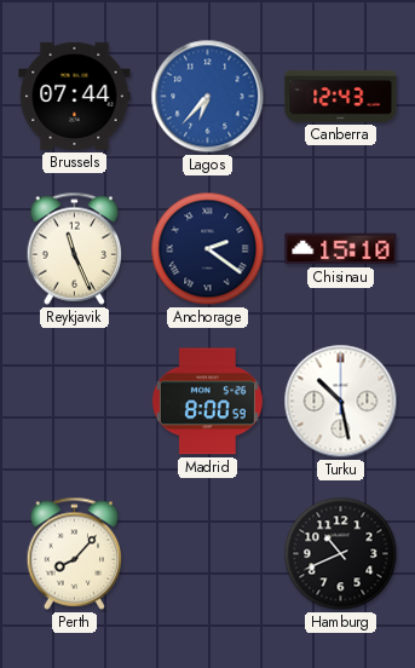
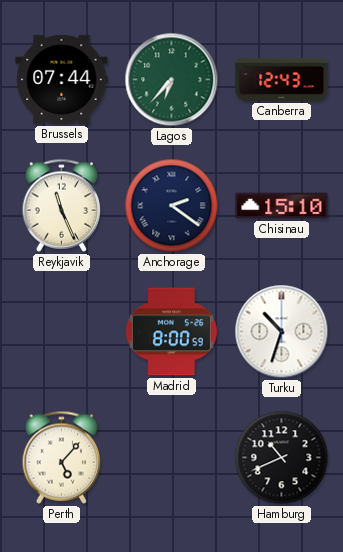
Lagos dial: blue -> green (172, 80)
Turku: 10:28 -> 10:33 (282, 332)
Perth: 8:07 -> 5:07 (62, 457)
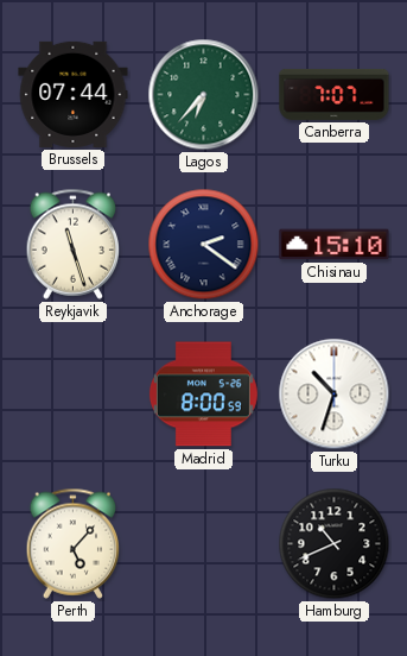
Canberra: 12:43 -> 7:07 (335, 94)
Reykjavik: 11:26 -> 11:27 (74, 244)
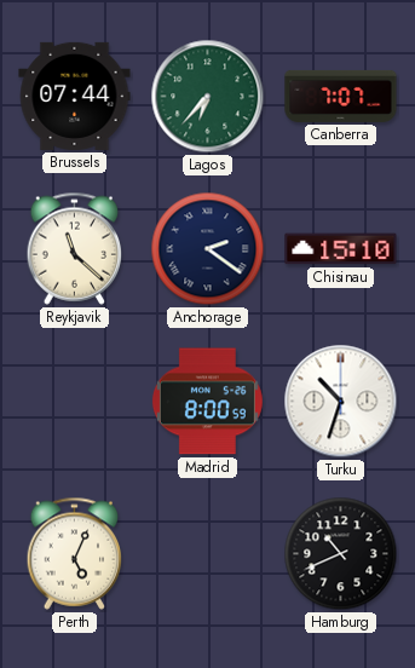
Reykjavik: 11:27 -> 11:22 (75, 248)
Perth: 5:07 -> 5:04 (75, 553)
